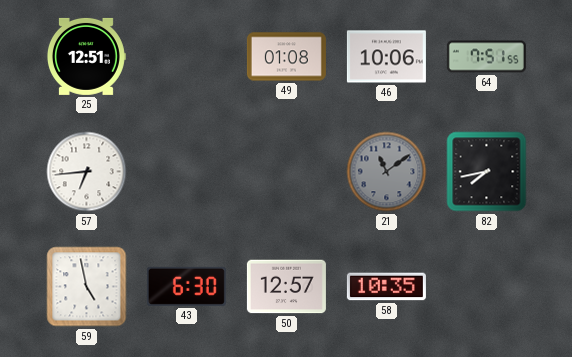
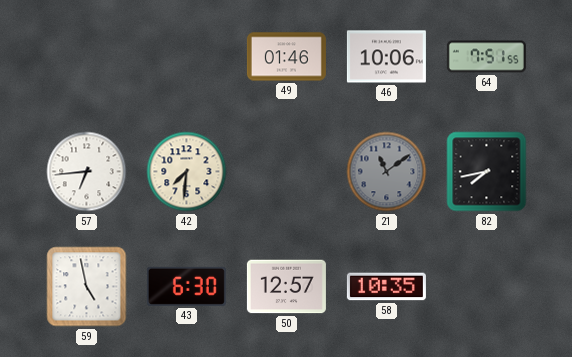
25: 12:51 -> none (86, 56)
49: 01:08 -> 01:46 (286, 57)
42: none -> 7:31 (187, 172)
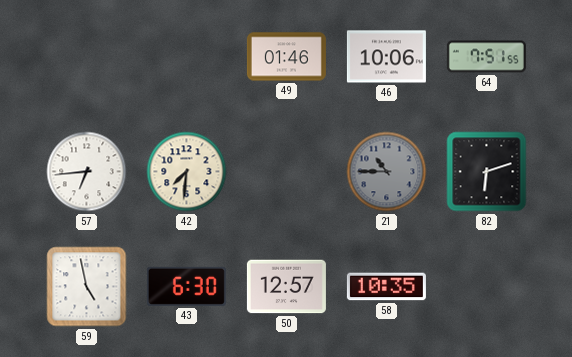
21: 11:09 -> 10:45 (387, 172)
82: 7:43 -> 6:12 (487, 172)
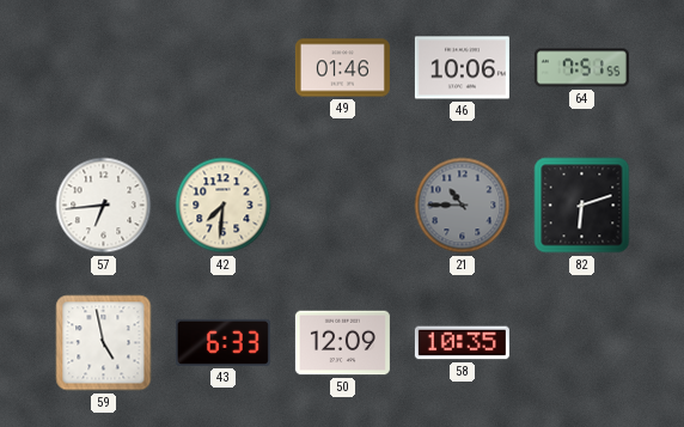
43: 6:30 -> 6:33 (222, 342)
50: 12:57 -> 12:09 (342, 343)
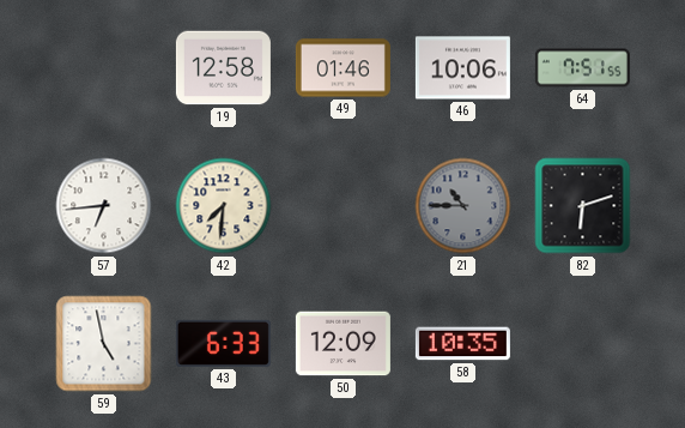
19: none -> 12:58 (223, 68)
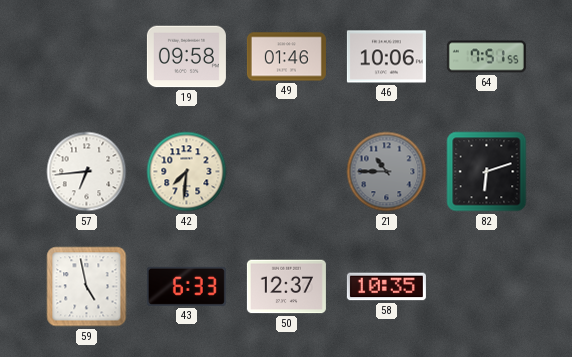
19: 12:58 -> 09:58 (186, 57)
50: 12:09 -> 12:37 (286, 287)
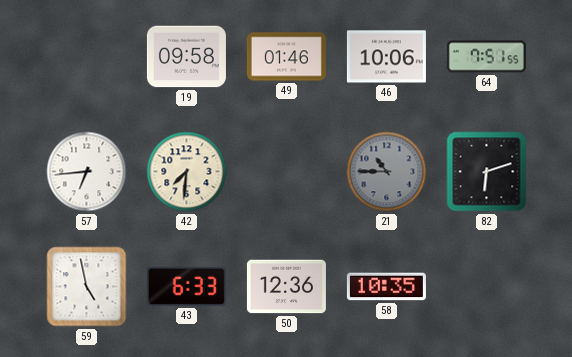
50: 12:37 -> 12:36 (286, 287)
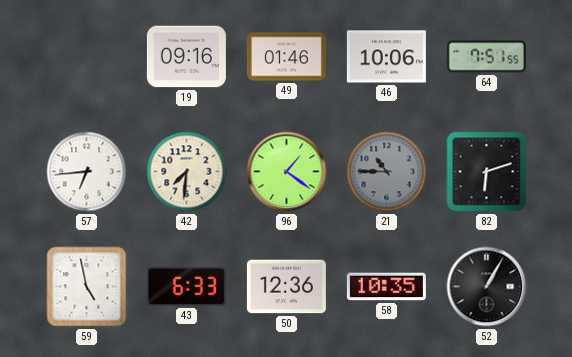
19: 09:58 -> 09:16 (186, 57)
96: none -> 1:21 (287, 172)
52: none -> 1:05 (487, 287)
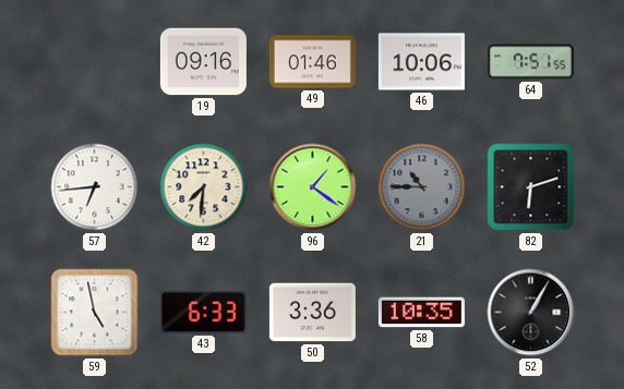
50: 12:36 -> 3:36 (312, 313)
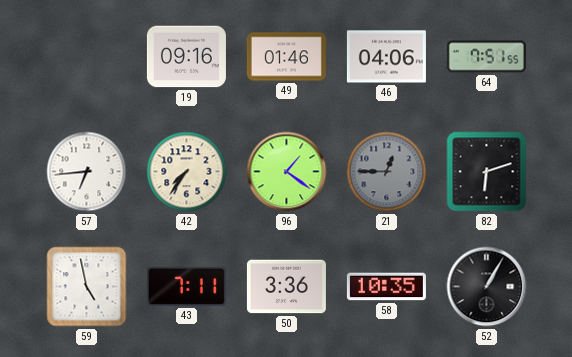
46: 10:06 -> 04:06 (386, 57)
42: 7:31 -> 7:36 (187, 172)
21: 10:45 -> 12:45 (387, 172)
43: 6:33 -> 7:11 (186, 286)
